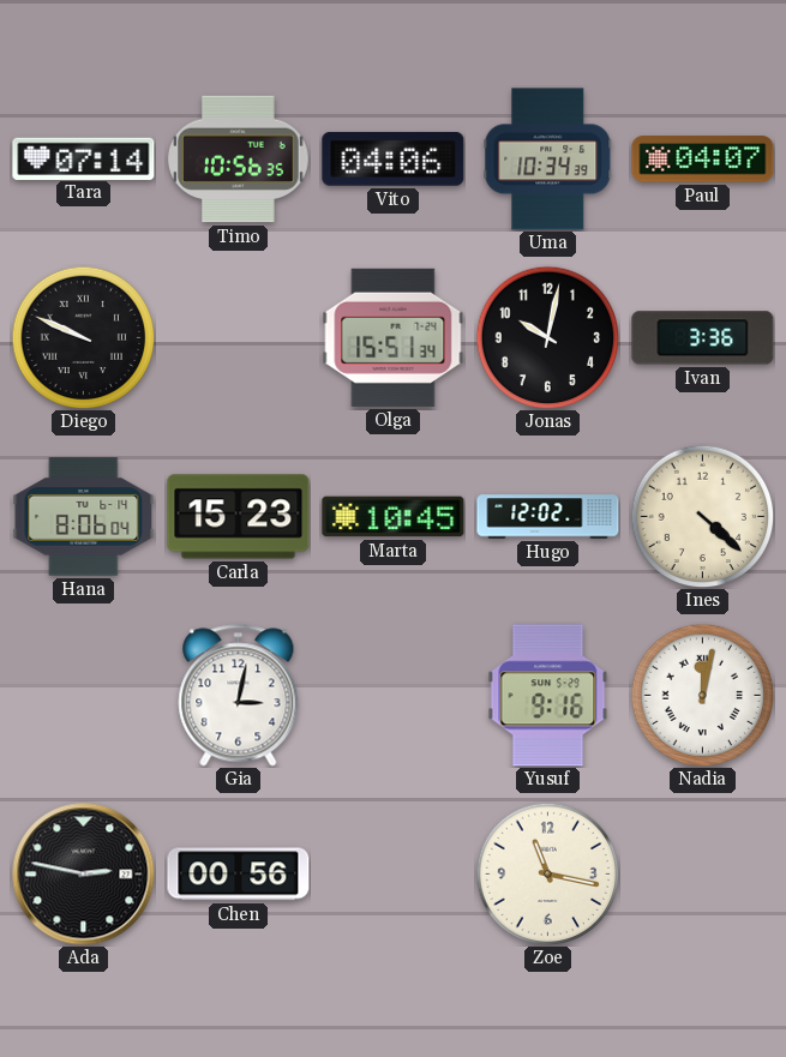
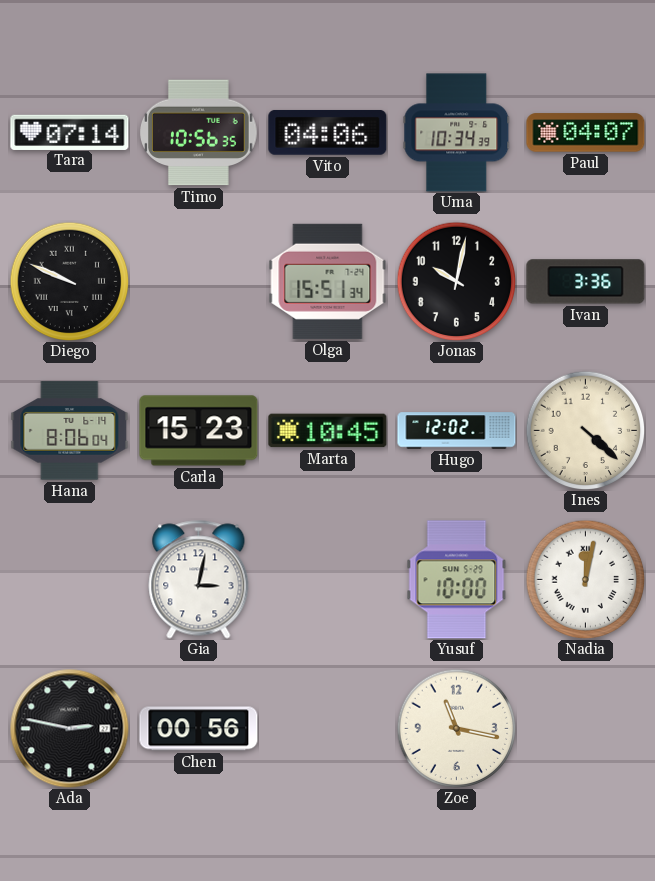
Yusuf: 9:16 -> 10:00 (457, 580)
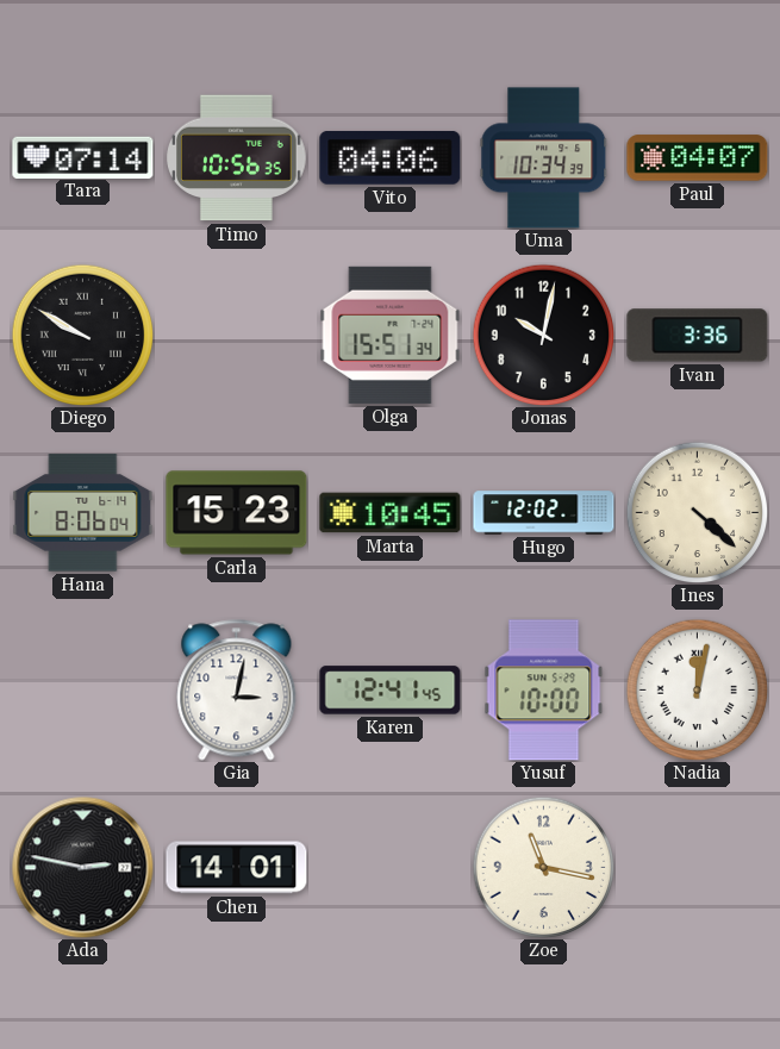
Diego: 9:49 -> 9:50 (82, 335)
Karen: none -> 12:41 (391, 691)
Chen: 00:56 -> 14:01 (237, 868)
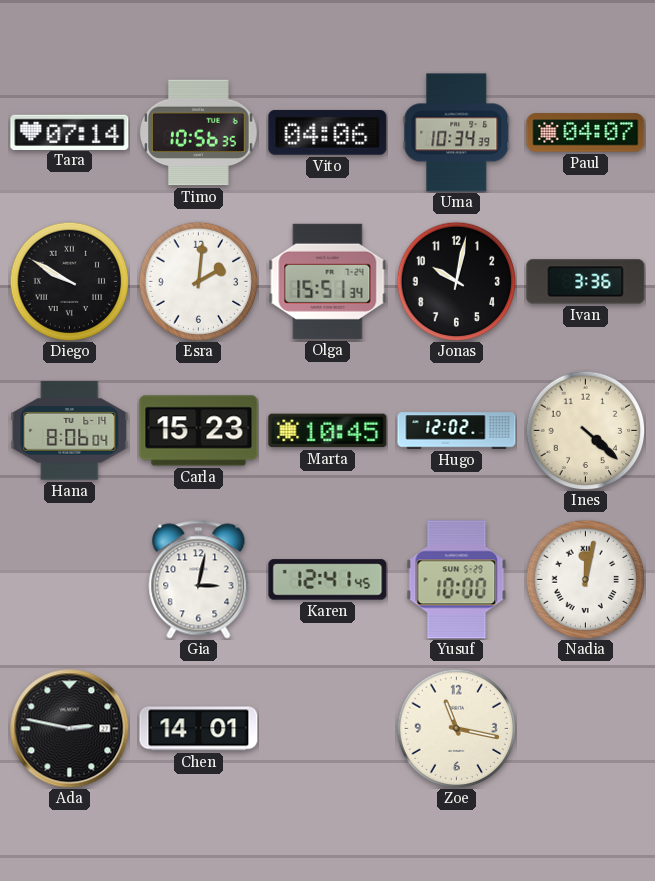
Esra: none -> 2:01 (198, 281)
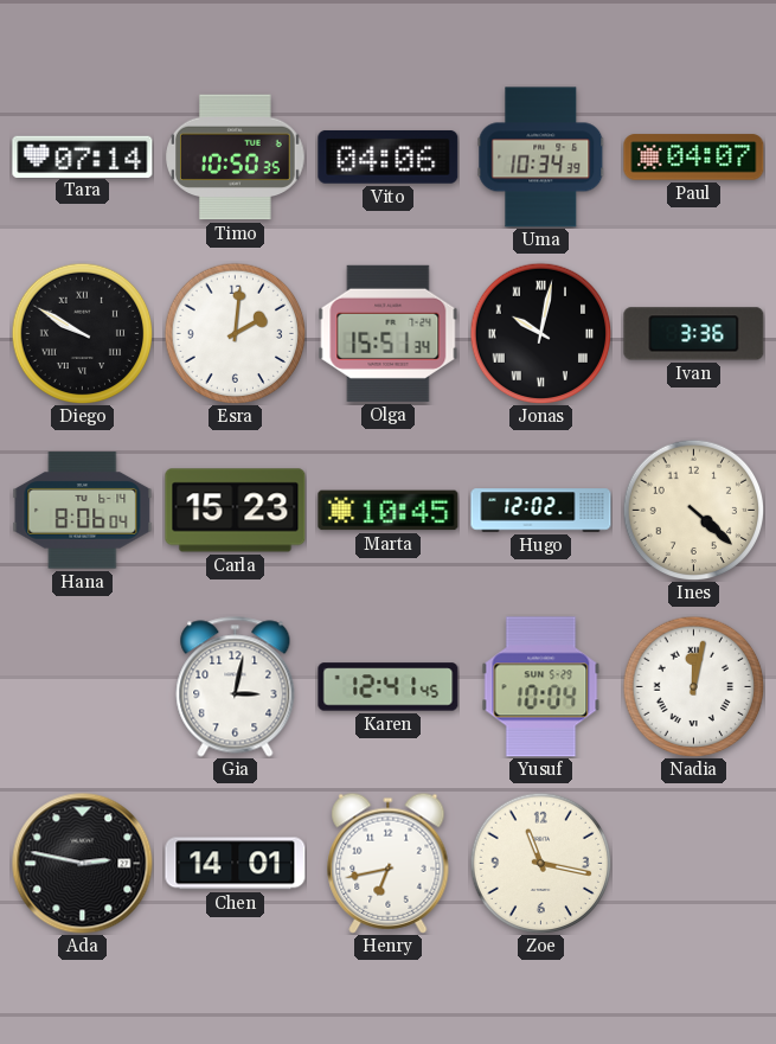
Timo: 10:56 -> 10:50 (236, 158)
Jonas numerals: Arabic -> Roman (540, 333)
Yusuf: 10:00 -> 10:04 (541, 687)
Henry: none -> 6:43 (389, 863)
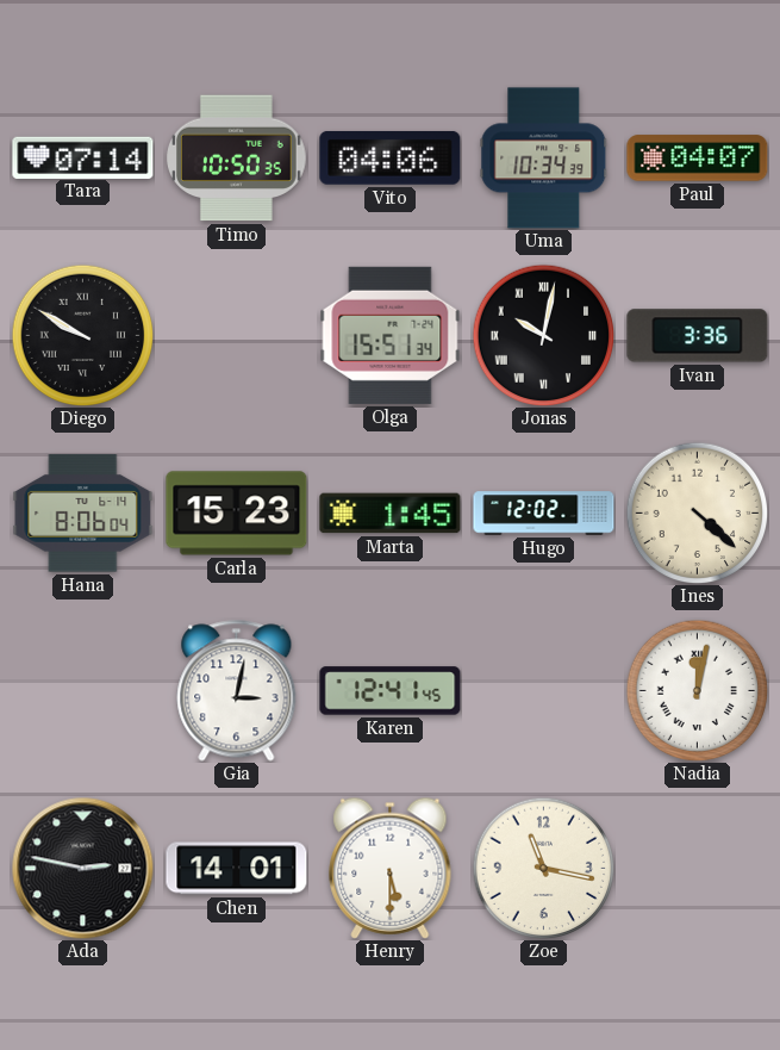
Esra: 2:01 -> none (235, 333)
Marta: 10:45 -> 1:45 (391, 514)
Yusuf: 10:04 -> none (541, 687)
Henry: 6:43 -> 5:30 (391, 868)
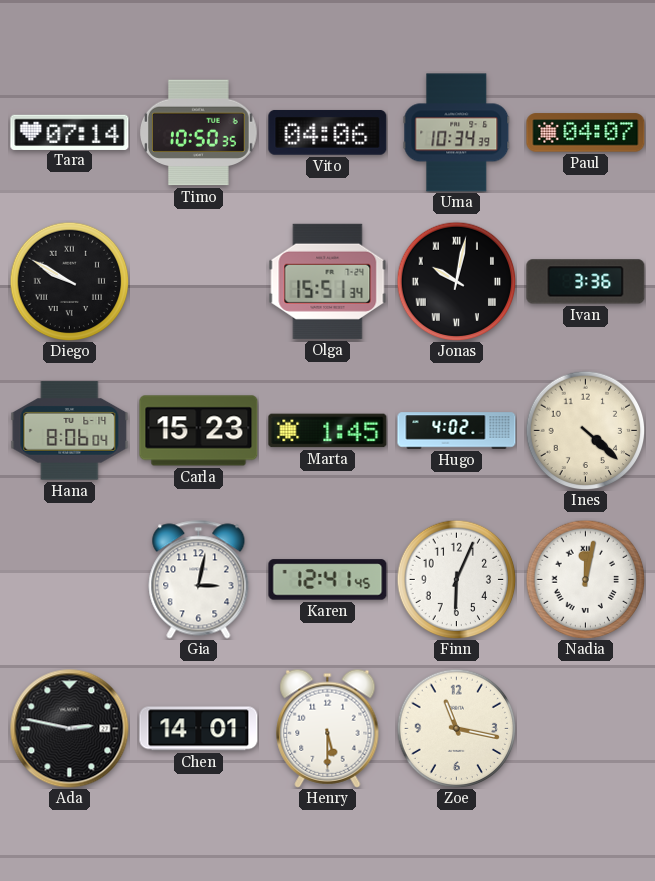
Hugo: 12:02 -> 4:02 (457, 431)
Finn: none -> 6:04 (456, 579)
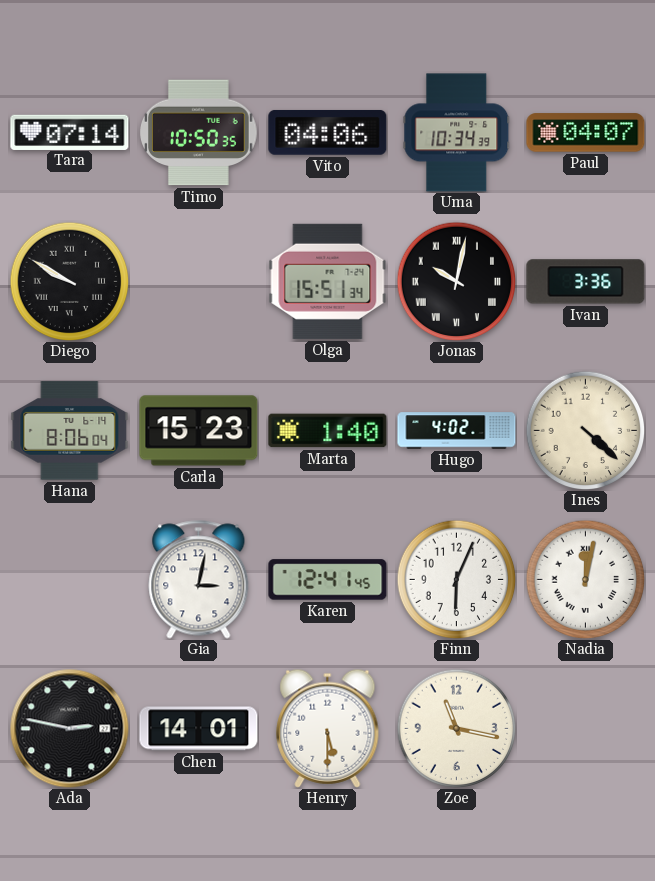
Marta: 1:45 -> 1:40 (328, 431)
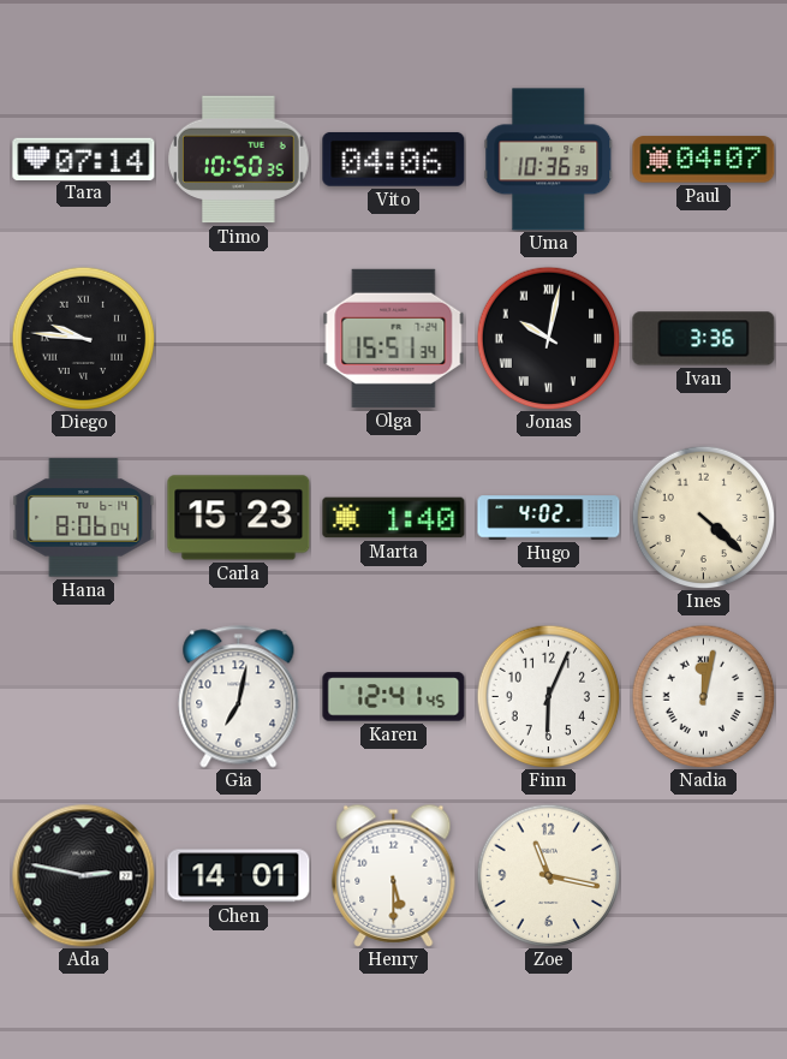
Uma: 10:34 -> 10:36 (549, 160)
Diego: 9:50 -> 9:46 (83, 338)
Gia: 3:02 -> 7:02 (239, 697)
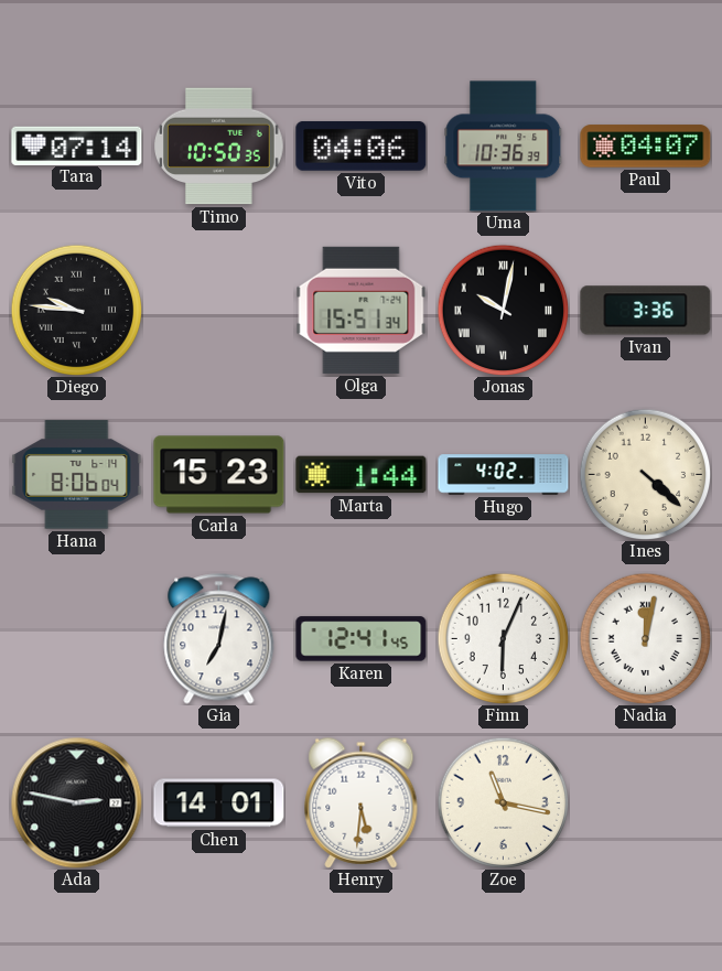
Marta: 1:40 -> 1:44 (362, 475)
Henry: 5:30 -> 5:31 (362, 802)
